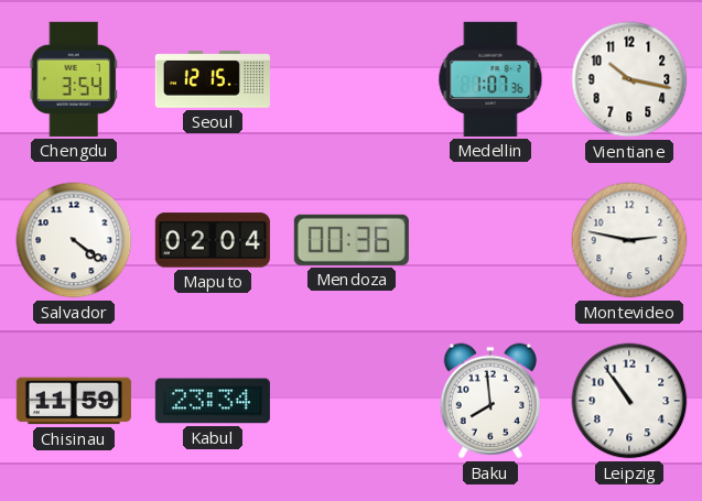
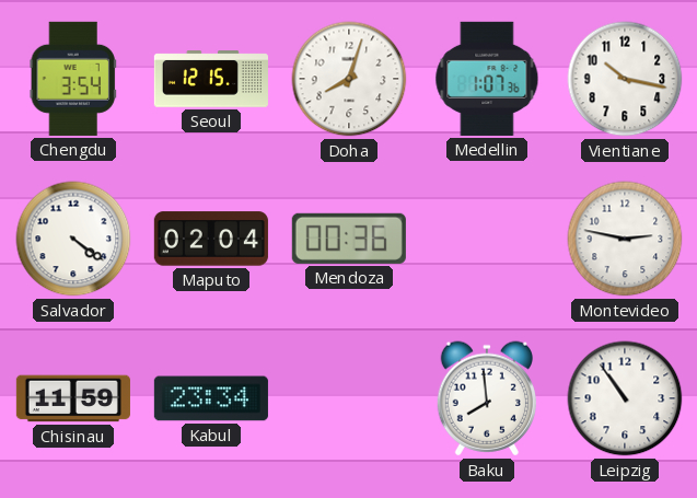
Doha: none -> 8:03 (349, 79)
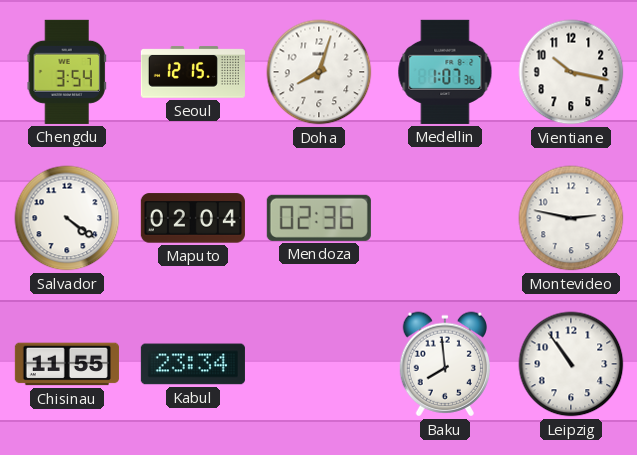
Mendoza: 00:36 -> 02:36 (319, 218)
Chisinau: 11:59 -> 11:55 (67, 364)
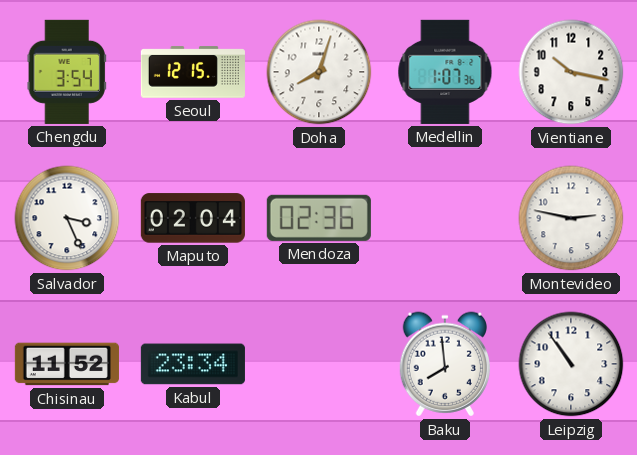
Salvador: 4:21 -> 3:26 (67, 218)
Chisinau: 11:55 -> 11:52 (67, 364)
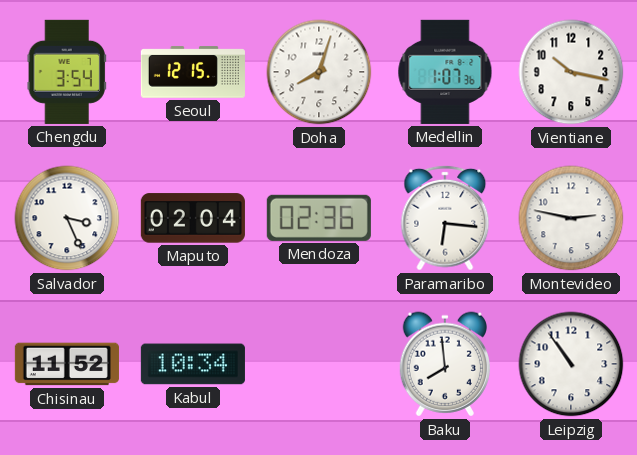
Paramaribo: none -> 6:16 (445, 218)
Kabul: 23:34 -> 10:34 (193, 364)
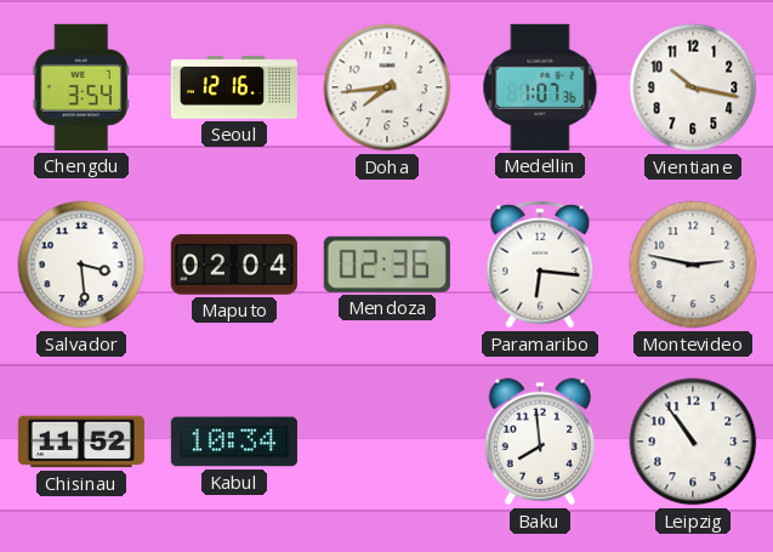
Seoul: 12:15 -> 12:16 (234, 87)
Doha: 8:03 -> 7:44 (387, 87)
Salvador: 3:26 -> 3:29 (81, 264)
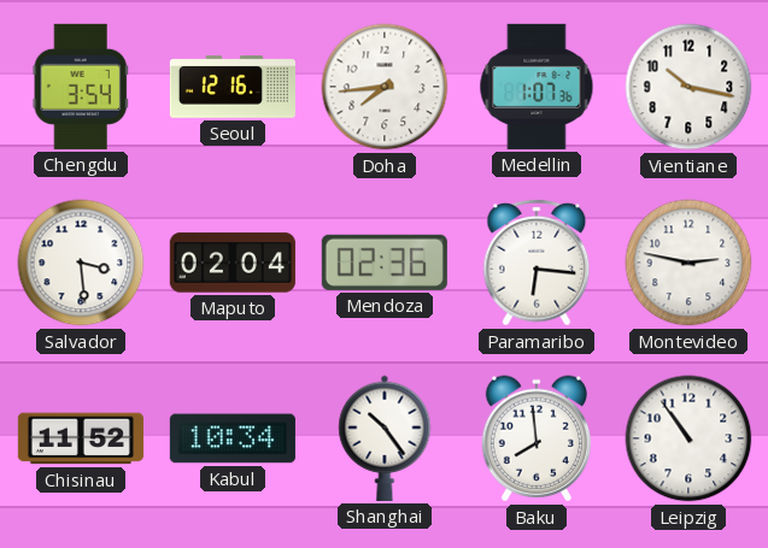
Shanghai: none -> 10:24 (385, 438)
